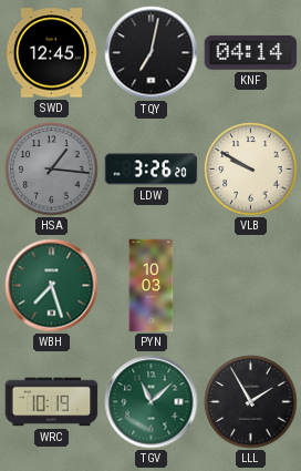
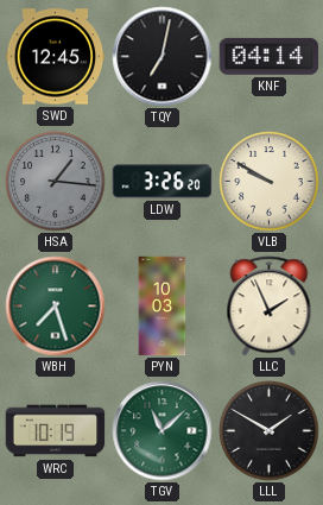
LLC: none -> 1:56 (270, 307)
LLL: 1:55 -> 1:50 (270, 431)
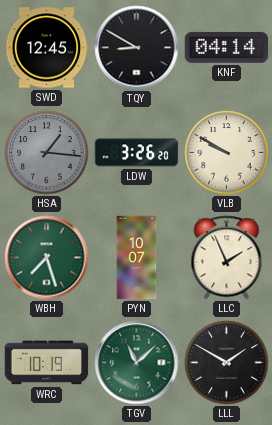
TQY: 7:02 -> 8:50 (137, 48)
PYN: 10:03 -> 10:07 (137, 258)
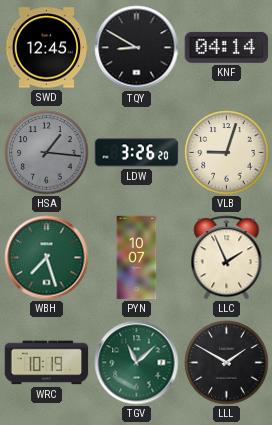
VLB: 9:50 -> 9:03 (227, 153)
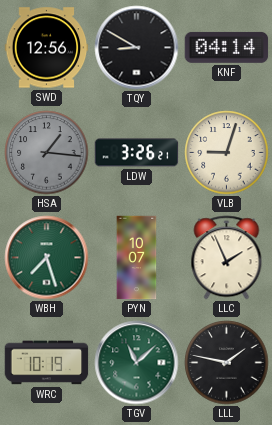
SWD: 12:45 -> 12:56 (47, 48)
LDW: 3:26:20 -> 3:26:21 (137, 153)
LLL: 1:50 -> 1:47 (227, 363)
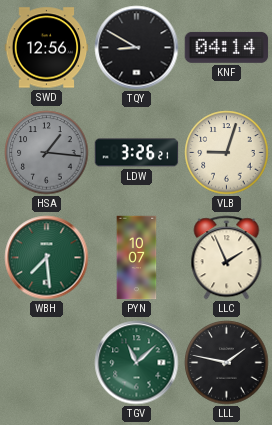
WBH: 7:27 -> 7:29 (47, 258)
WRC: 10:19 -> none (47, 363)
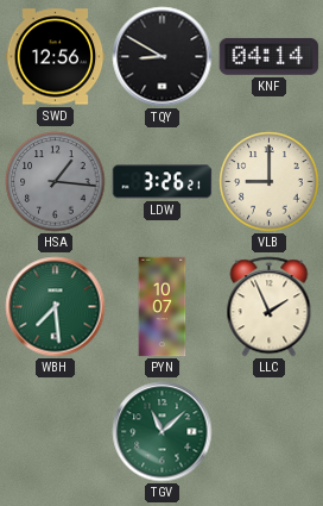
VLB: 9:03 -> 9:00 (270, 182)
LLL: 1:47 -> none (227, 363)
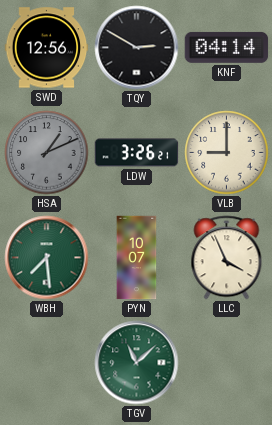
TQY: 8:50 -> 2:50 (137, 48)
HSA: 1:16 -> 1:11 (47, 153)
LLC: 1:56 -> 3:56 (227, 258)
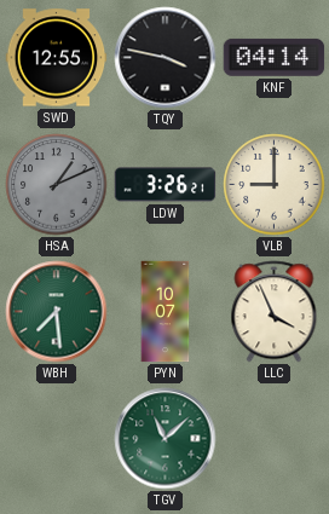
SWD: 12:56 -> 12:55 (57, 58)
TQY: 2:50 -> 3:47 (166, 58)
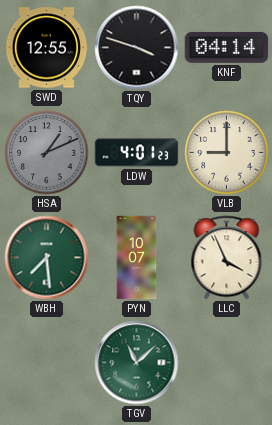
TQY: 3:47 -> 3:48 (137, 48)
LDW: 3:26 -> 4:01 (137, 153)
